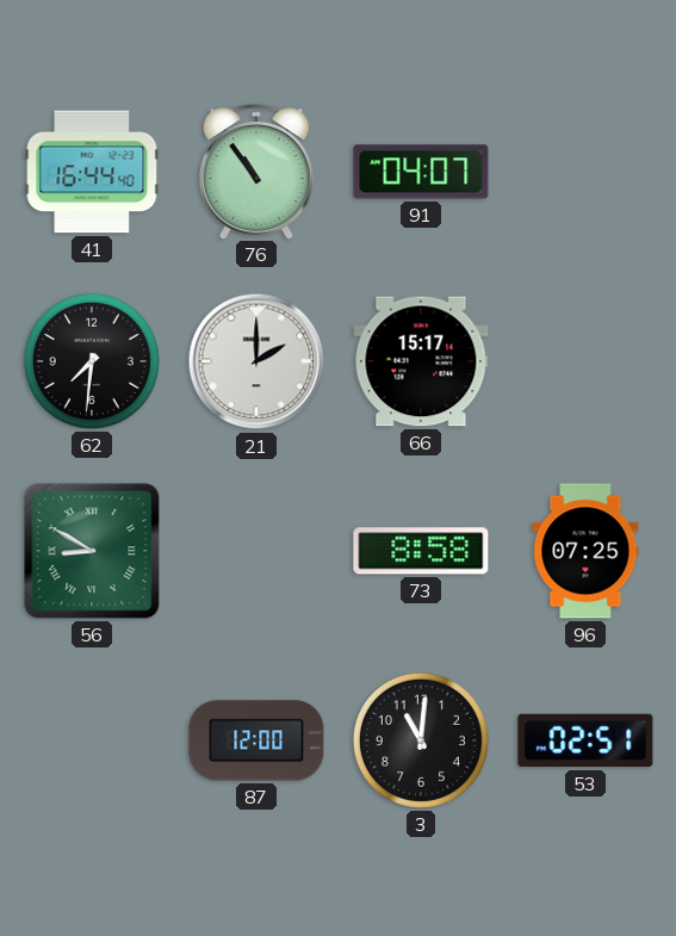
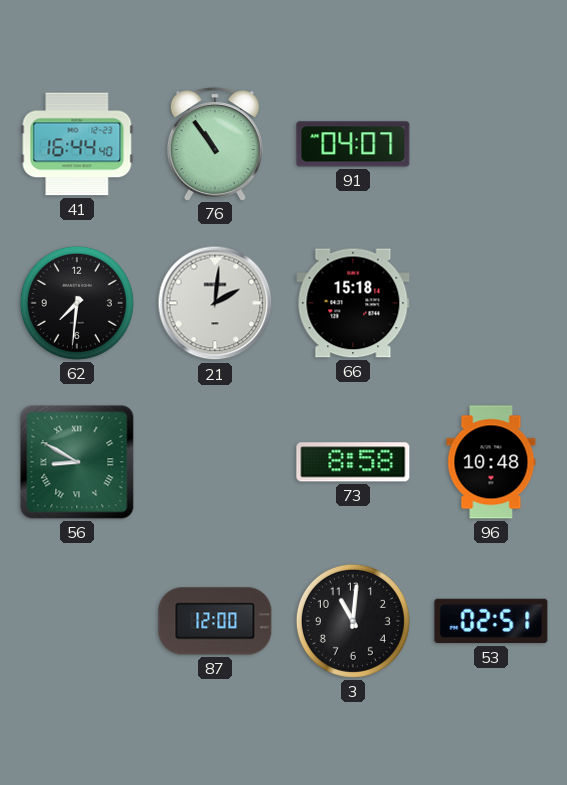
21: 2:00 -> 2:01 (215, 303)
66: 15:17 -> 15:18 (353, 303)
96: 07:25 -> 10:48 (491, 462)
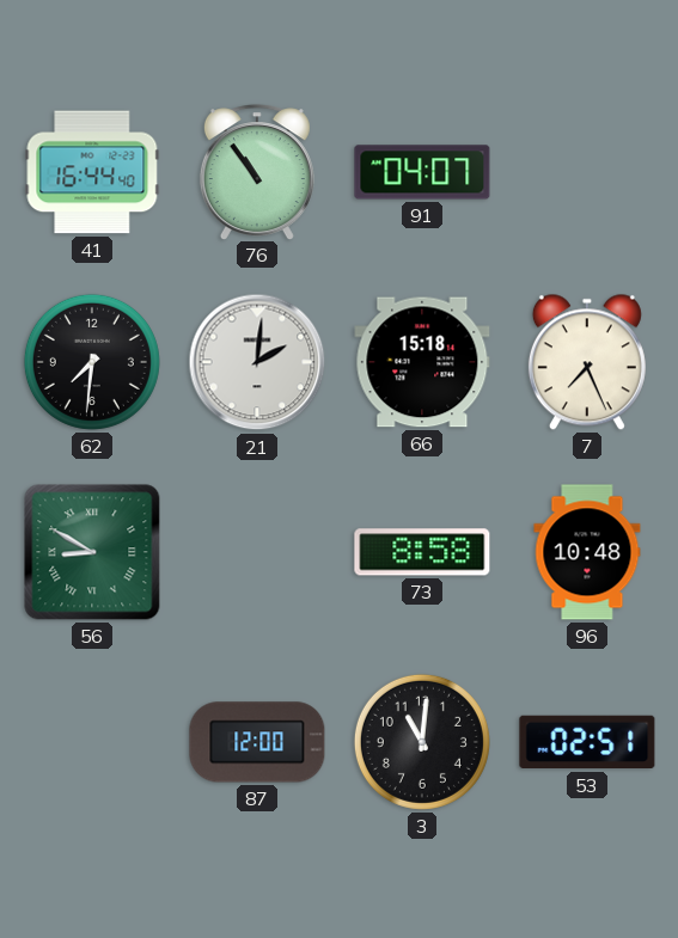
7: none -> 7:26 (587, 362)
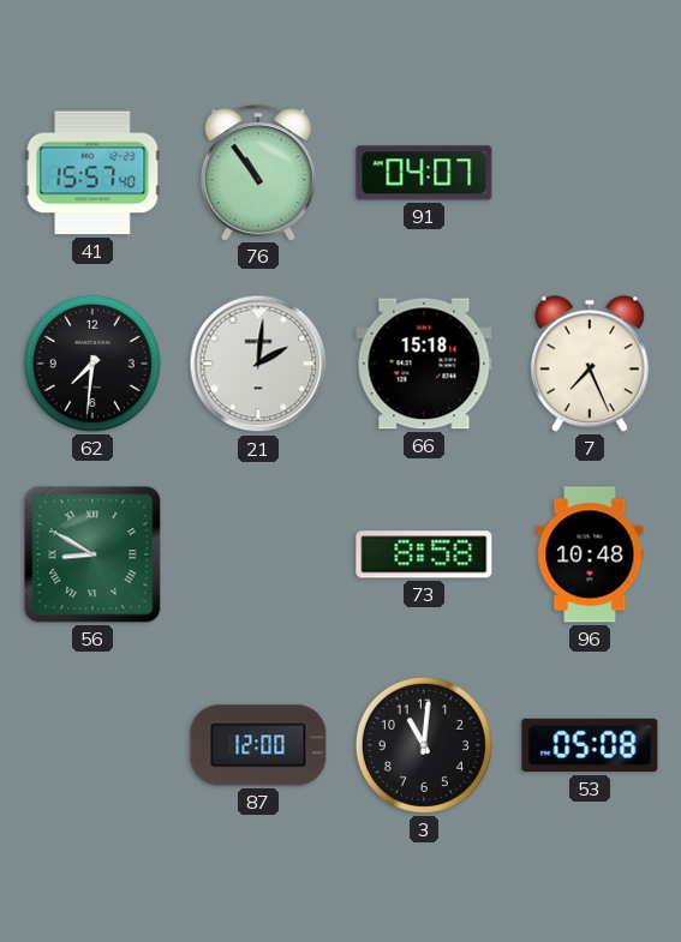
41: 16:44 -> 15:57 (92, 173)
53: 02:51 -> 05:08 (590, 745)
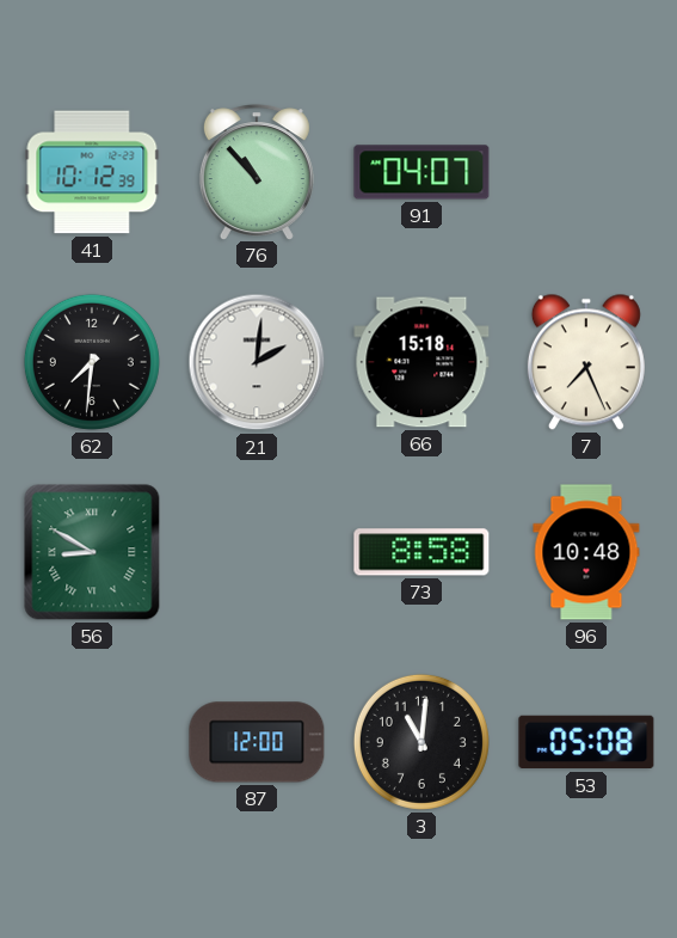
41: 15:57 -> 10:12 (92, 172)
76: 10:54 -> 10:53 (257, 172)
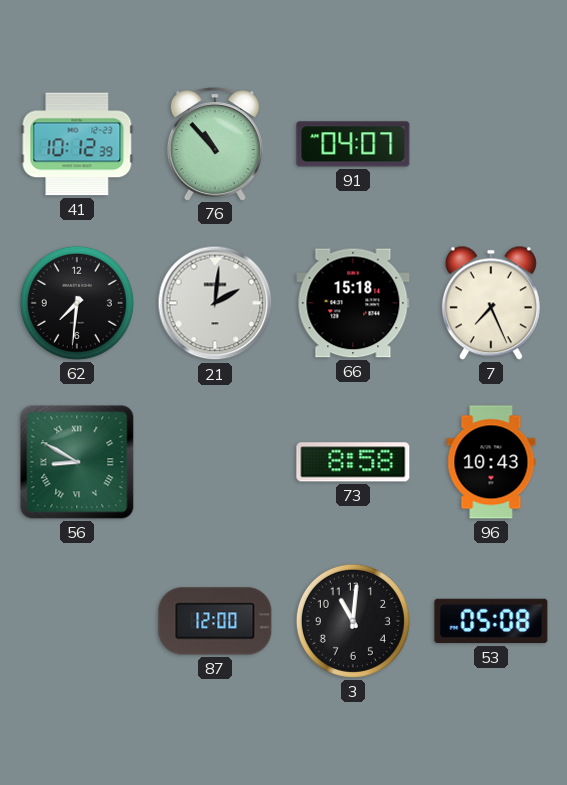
96: 10:48 -> 10:43 (491, 462)
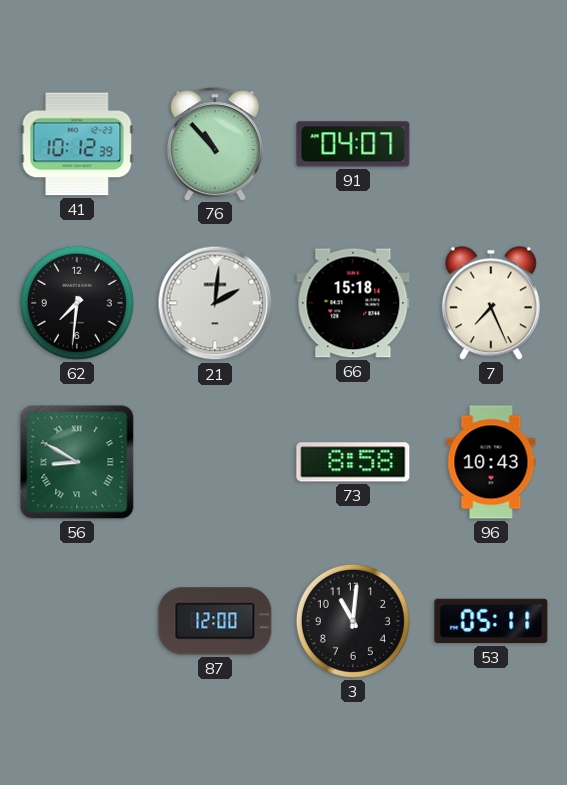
53: 05:08 -> 05:11 (491, 621)
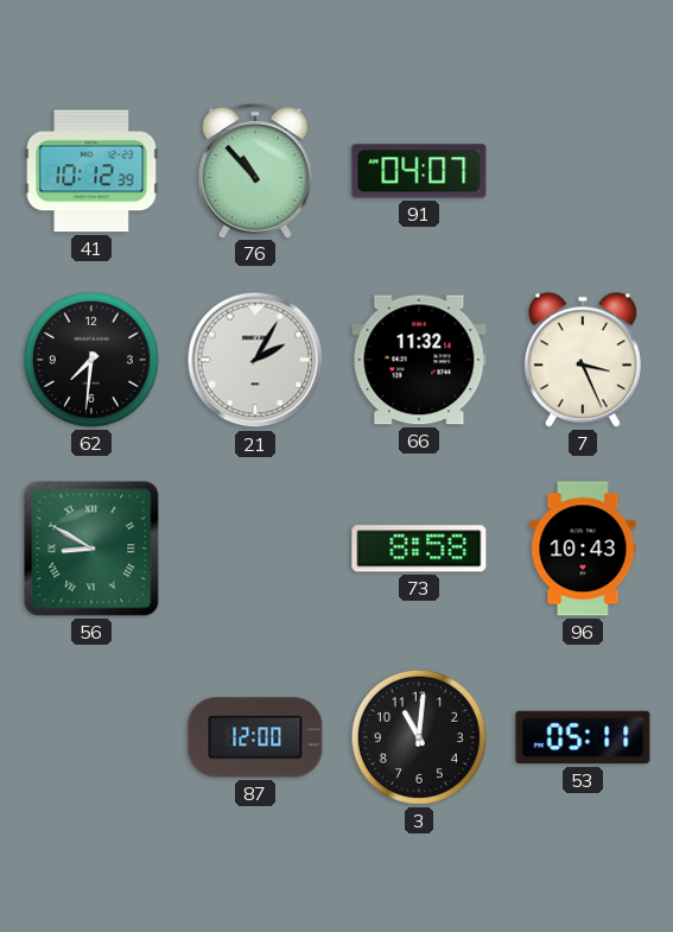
21: 2:01 -> 2:05 (255, 360)
66: 15:18 -> 11:32 (419, 360)
7: 7:26 -> 3:26 (583, 360)
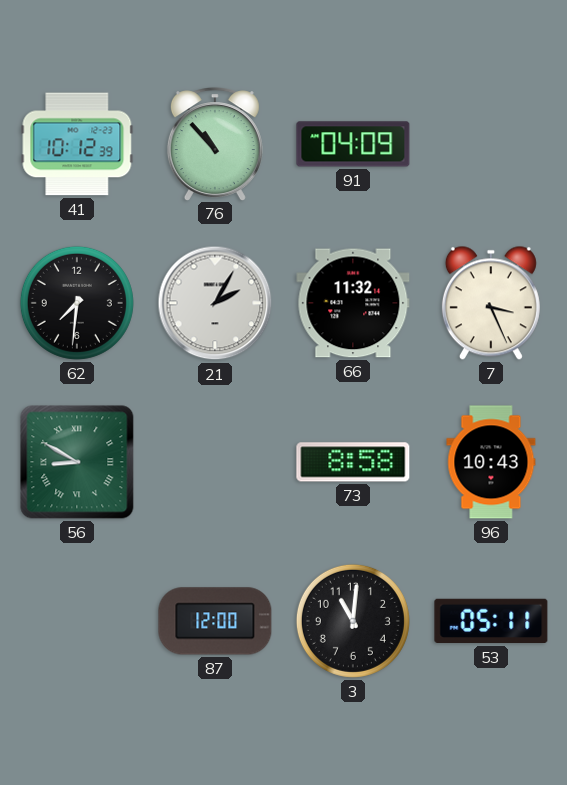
91: 04:07 -> 04:09 (353, 144)
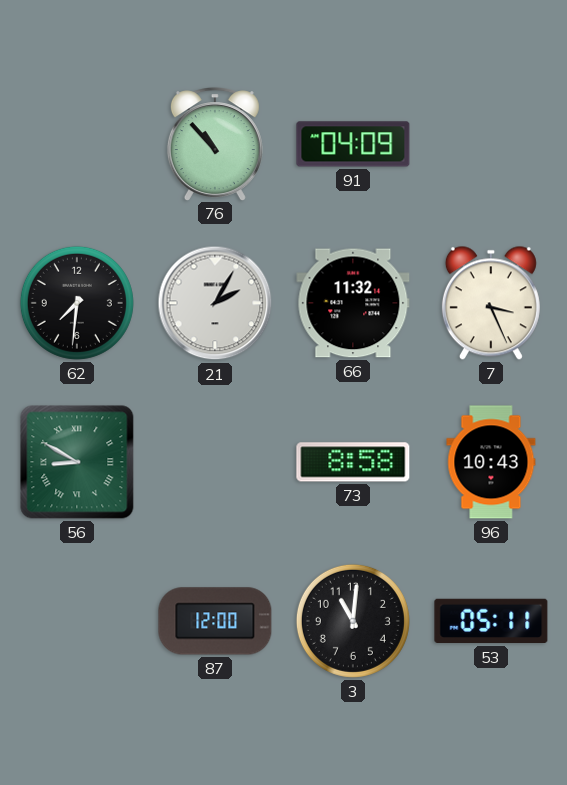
41: 10:12 -> none (77, 144)
